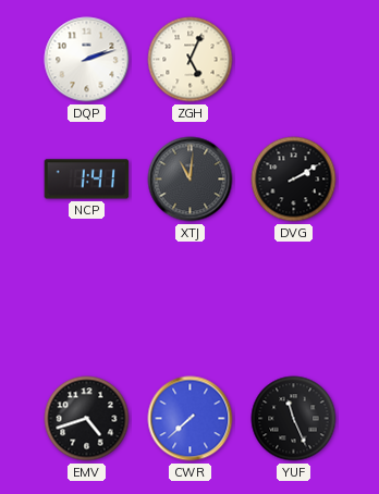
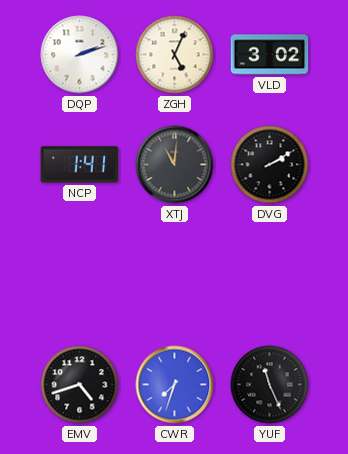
VLD: none -> 3:02 (270, 55)
CWR: 7:38 -> 7:33 (175, 385)
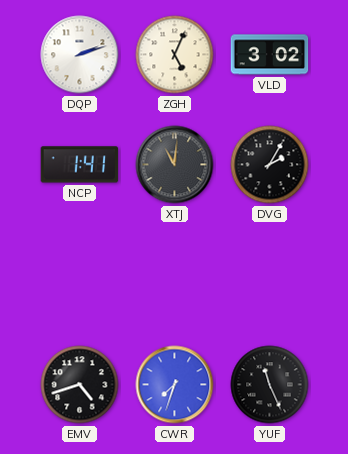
DVG: 2:10 -> 2:05 (270, 165)
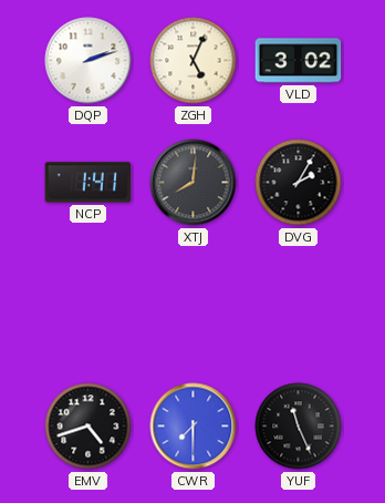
XTJ: 11:01 -> 8:01 (194, 183)
CWR: 7:33 -> 7:30 (194, 427)
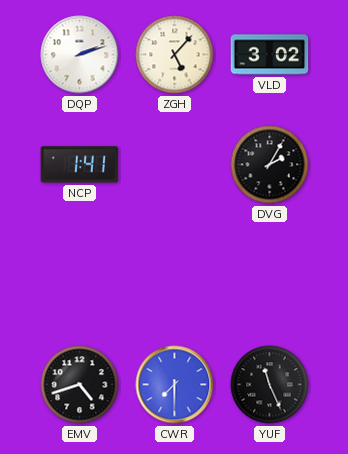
ZGH: 5:04 -> 5:07 (175, 55)
XTJ: 8:01 -> none (194, 183)
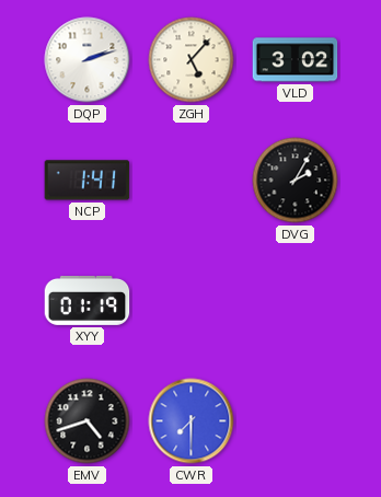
XYY: none -> 01:19 (88, 300)
YUF: 11:26 -> none (270, 385)
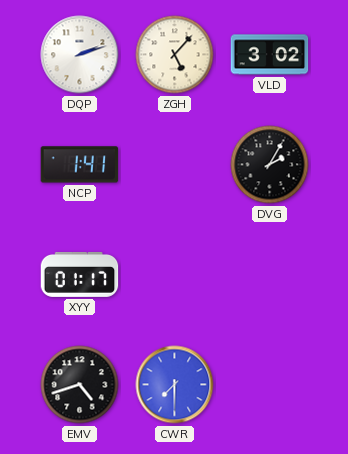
XYY: 01:19 -> 01:17 (80, 274)
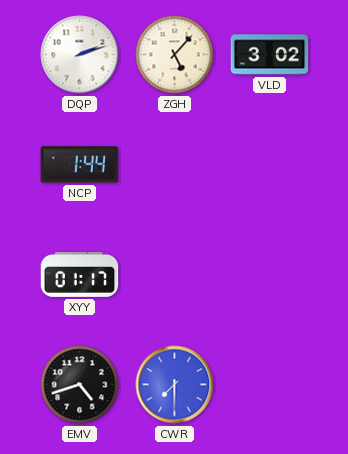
NCP: 1:41 -> 1:44 (80, 165)
DVG: 2:05 -> none (270, 165)
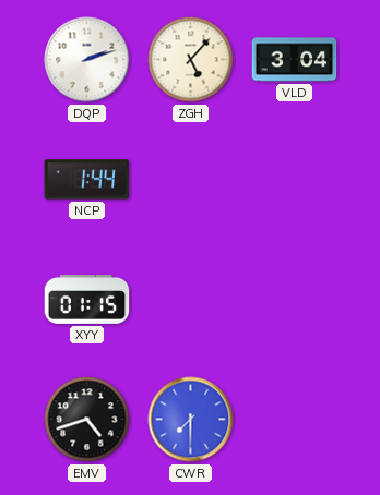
VLD: 3:02 -> 3:04 (295, 60)
XYY: 01:17 -> 01:15 (87, 299)
